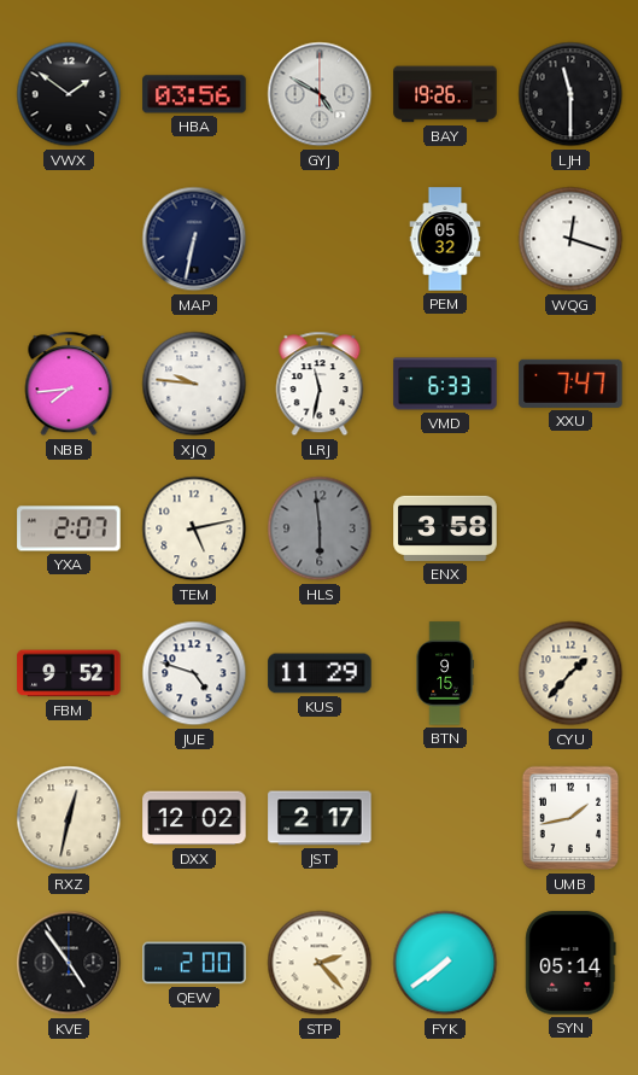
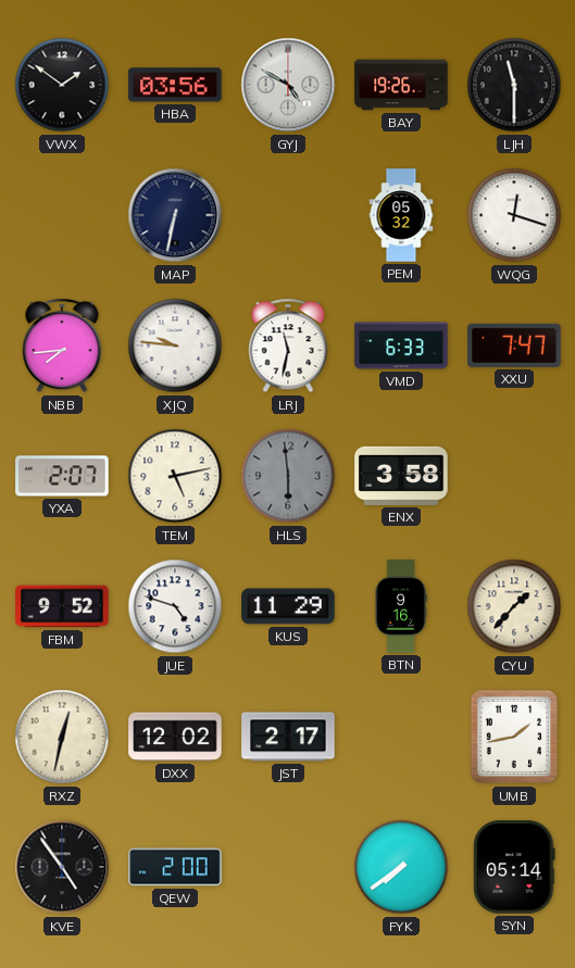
BTN: 9:15 -> 9:16 (401, 606)
STP: 2:23 -> none (320, 963)
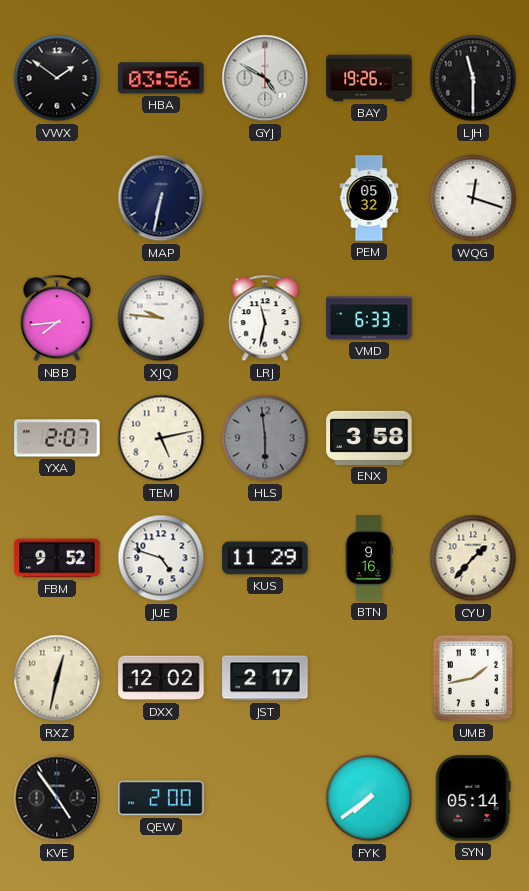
XXU: 7:47 -> none (514, 345)
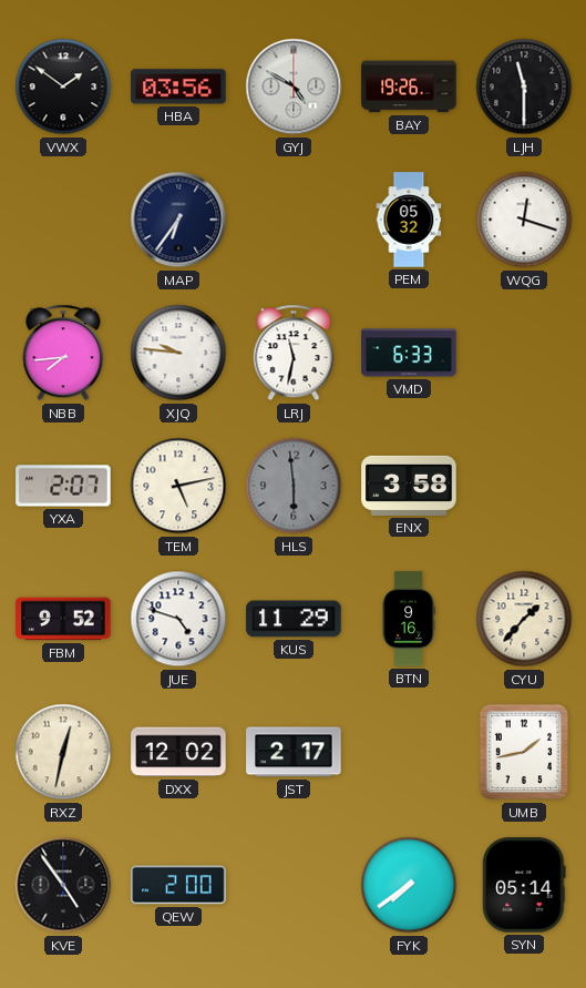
MAP: 6:32 -> 6:36 (178, 220)
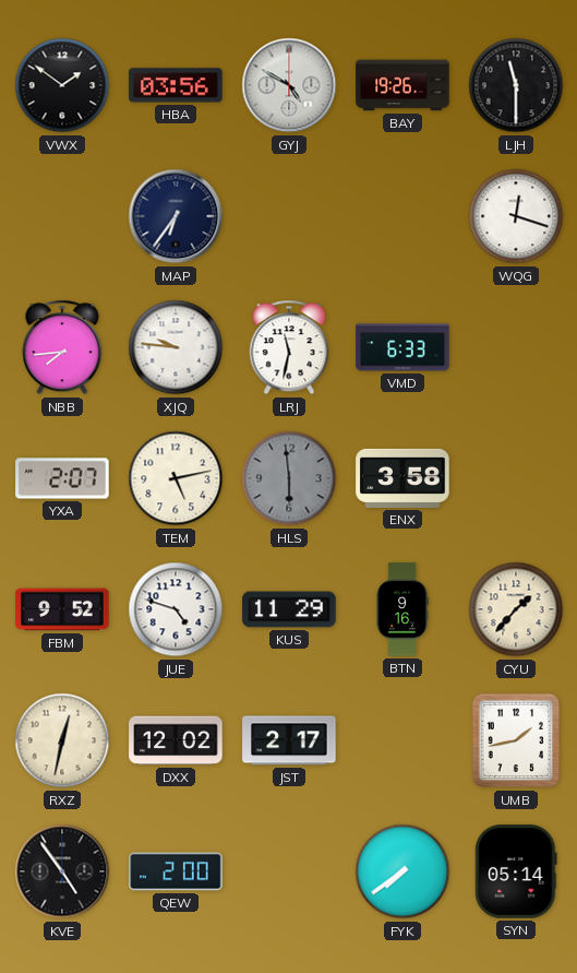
PEM: 05:32 -> none (409, 220)
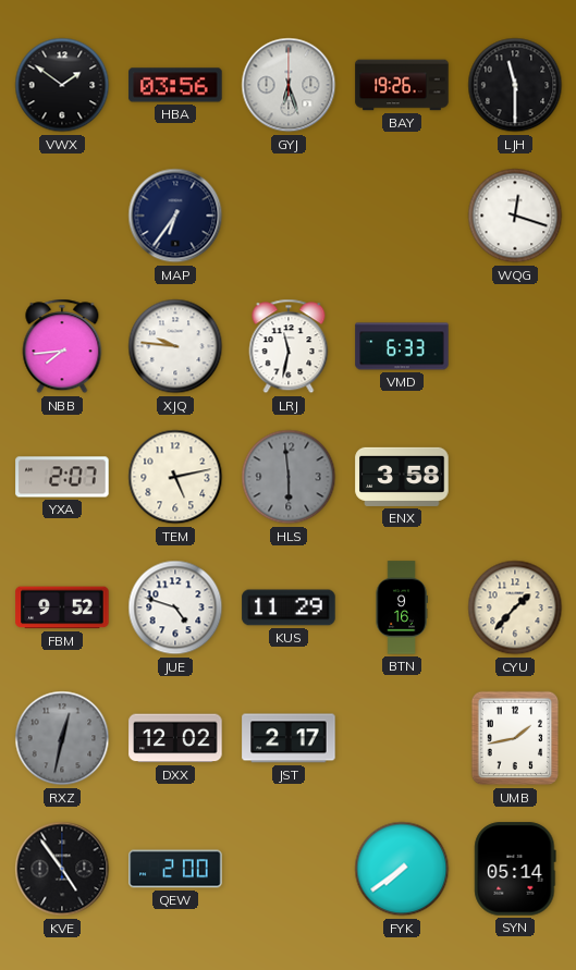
GYJ: 4:50 -> 6:27 (289, 85)
RXZ dial: cream -> grey (62, 738)
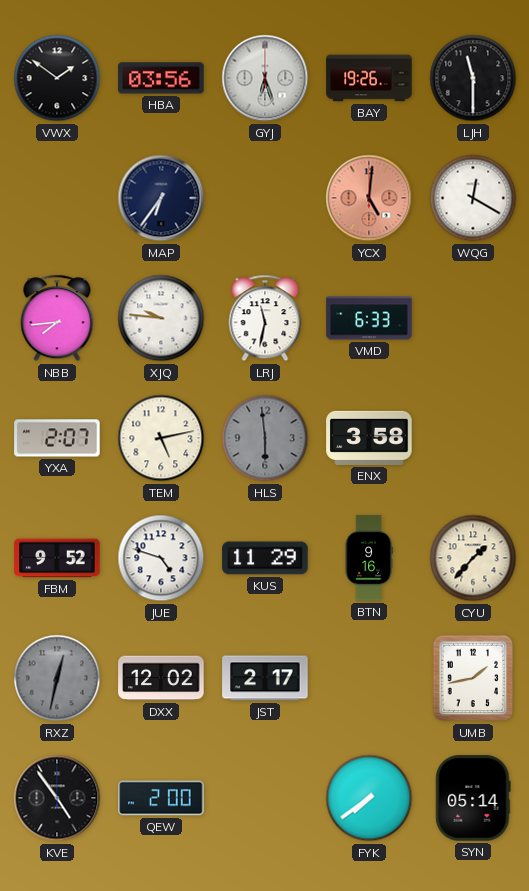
YCX: none -> 5:01 (369, 198)
WQG: 12:18 -> 12:20 (473, 198)
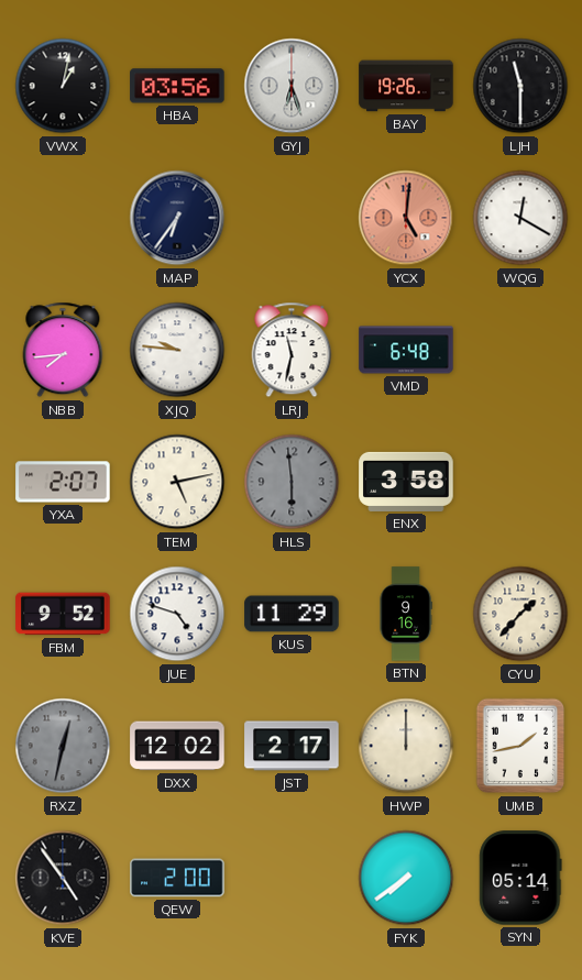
VWX: 1:51 -> 1:02 (63, 86)
VMD: 6:33 -> 6:48 (406, 350)
HWP: none -> 12:00 (406, 746)
